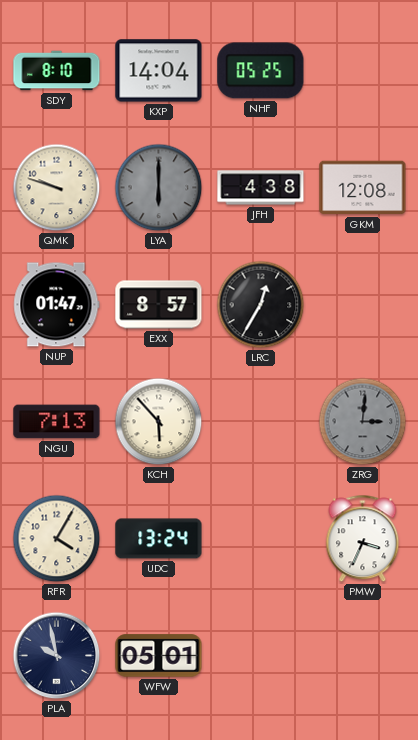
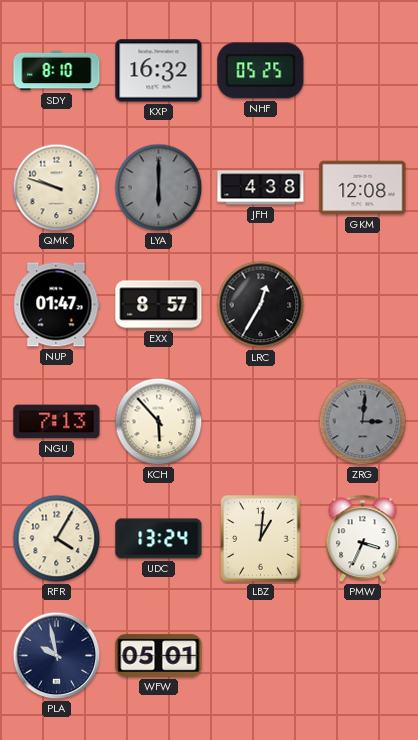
KXP: 14:04 -> 16:32 (159, 71)
LBZ: none -> 1:01 (261, 539)
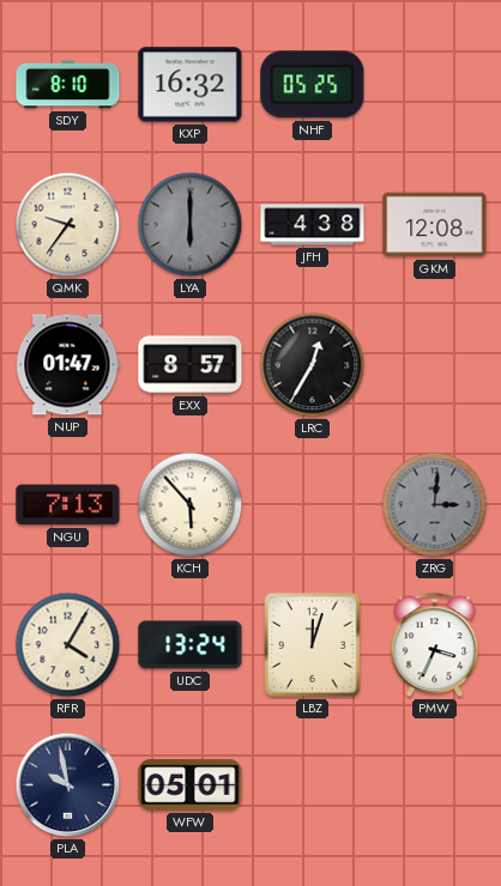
QMK: 9:48 -> 9:36 (68, 225)
LBZ: 1:01 -> 12:03 (313, 645)
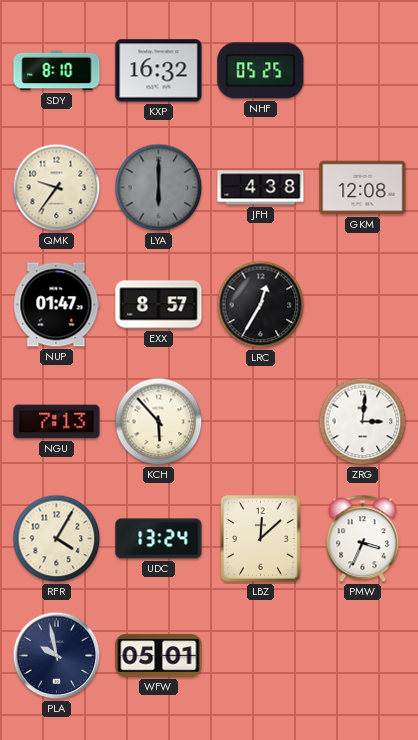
ZRG dial: grey -> white (363, 422)
LBZ: 12:03 -> 12:08 (261, 539)
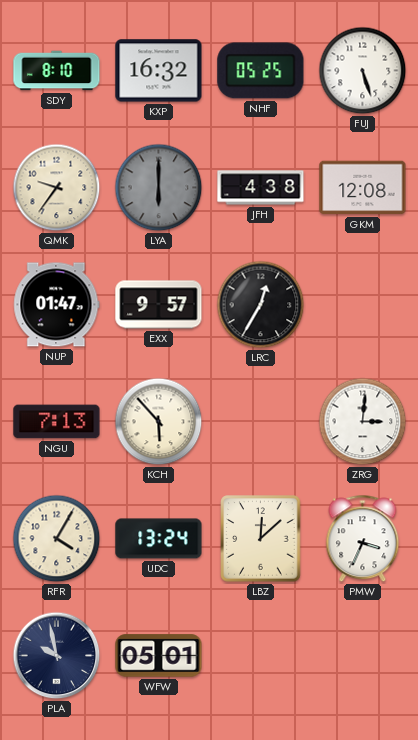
FUJ: none -> 5:27 (363, 71)
EXX: 8:57 -> 9:57 (159, 305)
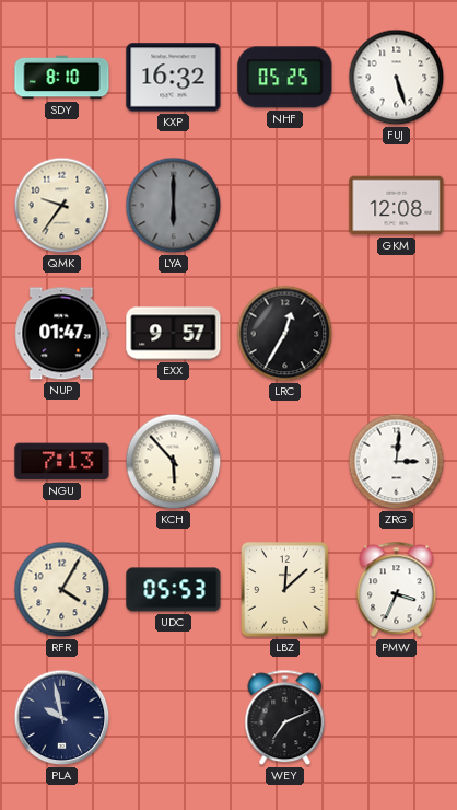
JFH: 4:38 -> none (261, 188)
UDC: 13:24 -> 05:53 (174, 590)
WFW: 05:01 -> none (159, 656)
WEY: none -> 7:11 (285, 718)
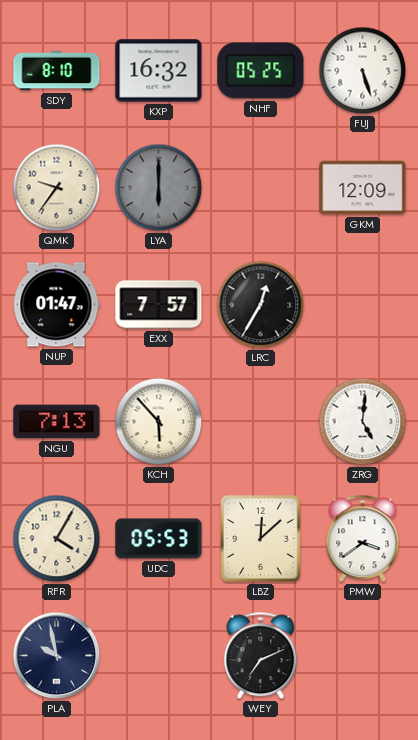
GKM: 12:08 -> 12:09 (363, 188)
EXX: 9:57 -> 7:57 (159, 305)
ZRG: 3:01 -> 5:01 (363, 422)
PMW: 3:34 -> 3:39 (363, 539)
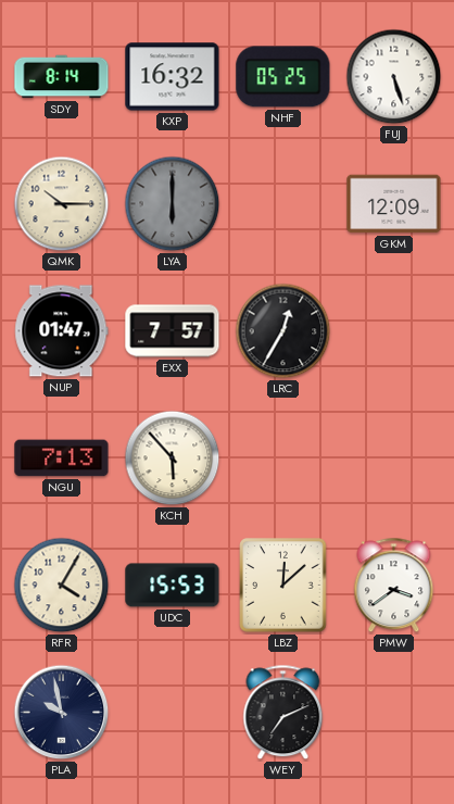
SDY: 8:10 -> 8:14 (62, 77)
QMK: 9:36 -> 10:15 (62, 204)
ZRG: 5:01 -> none (363, 422)
UDC: 05:53 -> 15:53 (173, 586)
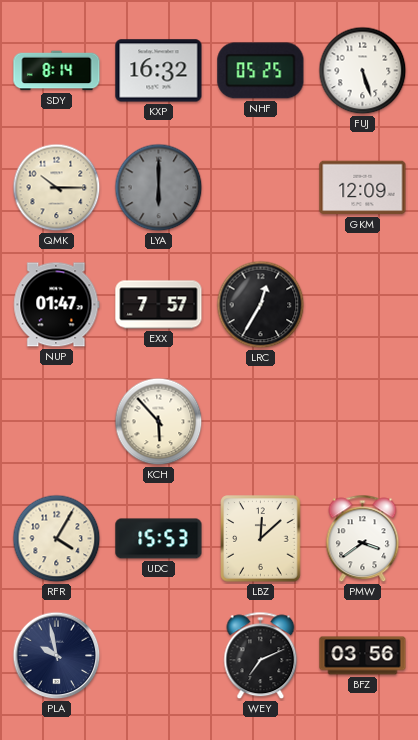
NGU: 7:13 -> none (62, 458)
BFZ: none -> 03:56 (363, 656)
